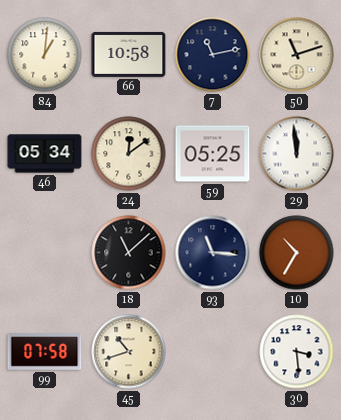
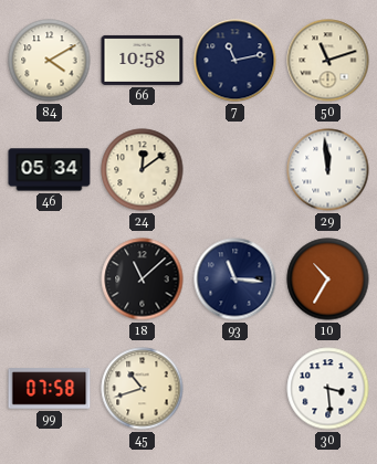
84: 1:01 -> 4:10 (50, 61)
59: 05:25 -> none (213, 154)
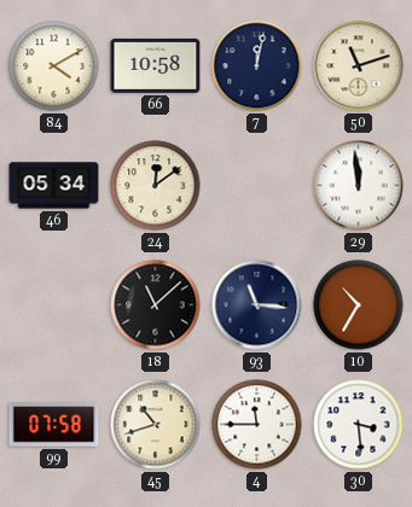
7: 11:13 -> 12:02 (257, 66)
4: none -> 11:45 (257, 425)
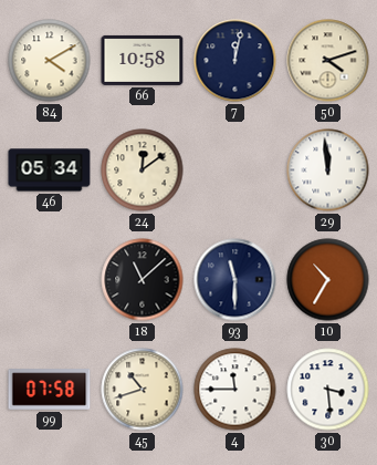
50: 11:12 -> 4:12 (328, 61)
93: 11:16 -> 11:30 (235, 280)
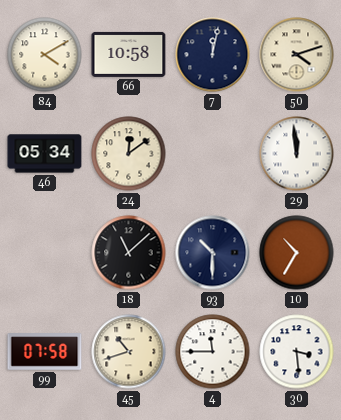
93: 11:30 -> 10:30 (213, 253)
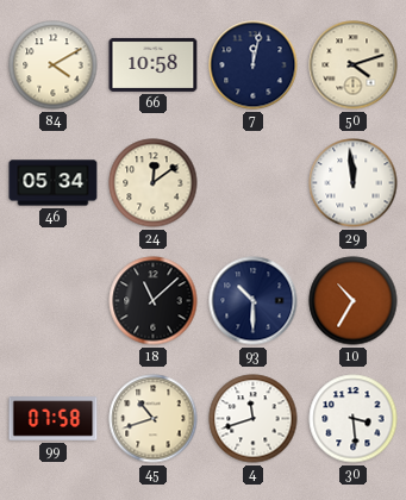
4: 11:45 -> 11:42 (254, 419)
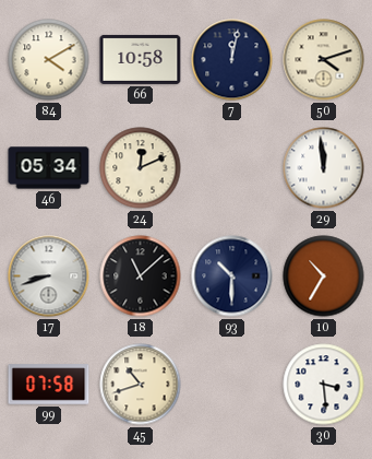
24: 12:09 -> 12:11 (141, 168)
17: none -> 8:42 (49, 276)
4: 11:42 -> none (254, 419)
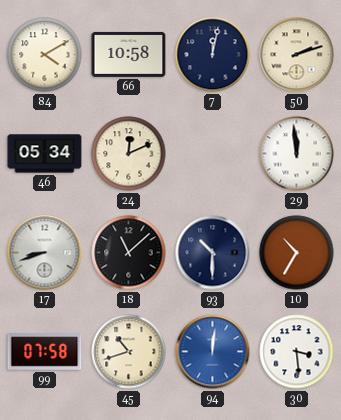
50: 4:12 -> 2:12 (297, 55)
94: none -> 12:01 (213, 352)
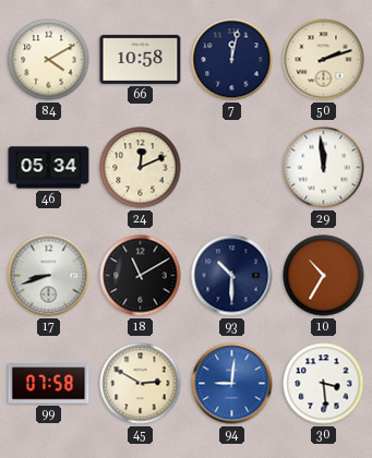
18: 11:08 -> 11:10 (141, 276)
45: 10:42 -> 2:50 (141, 384)
94: 12:01 -> 9:01 (232, 384)
